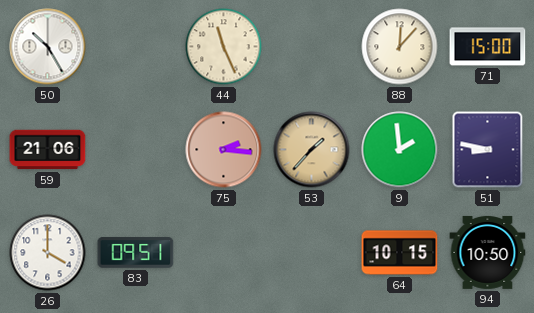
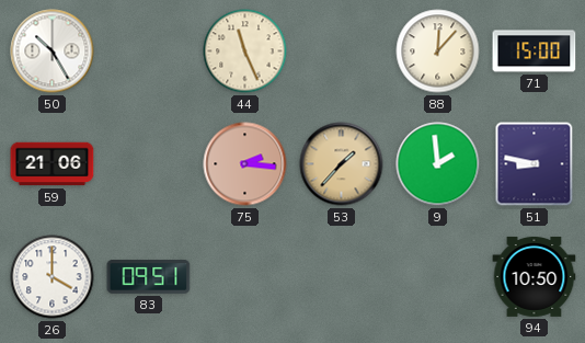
64: 10:15 -> none (400, 253)
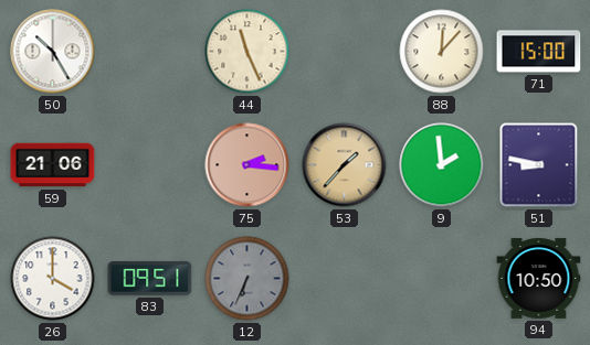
12: none -> 6:34 (247, 279)
